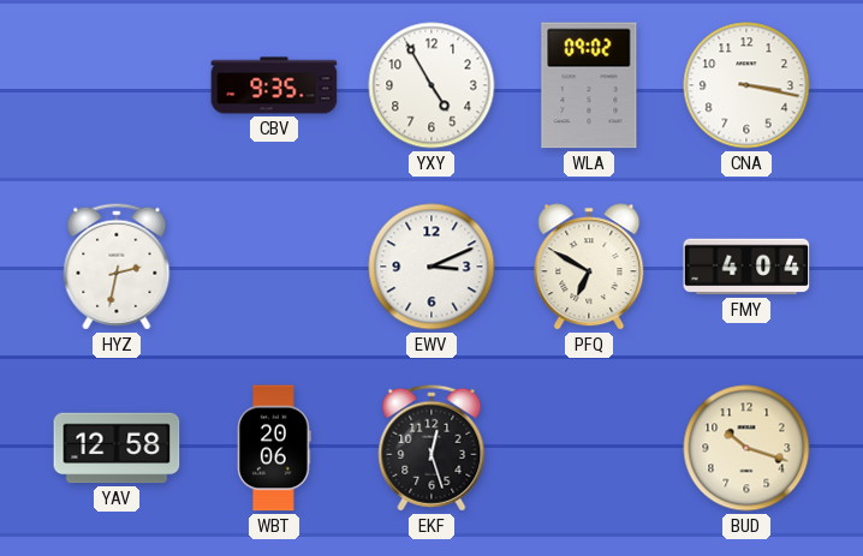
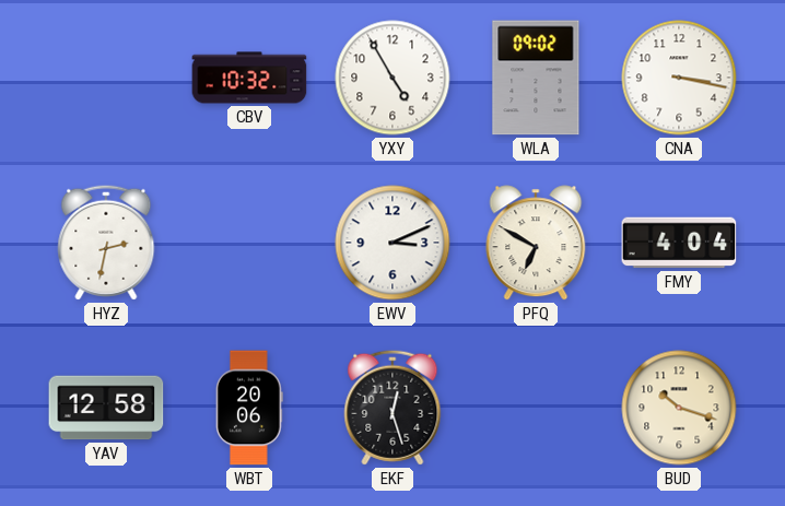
CBV: 9:35 -> 10:32 (249, 78)
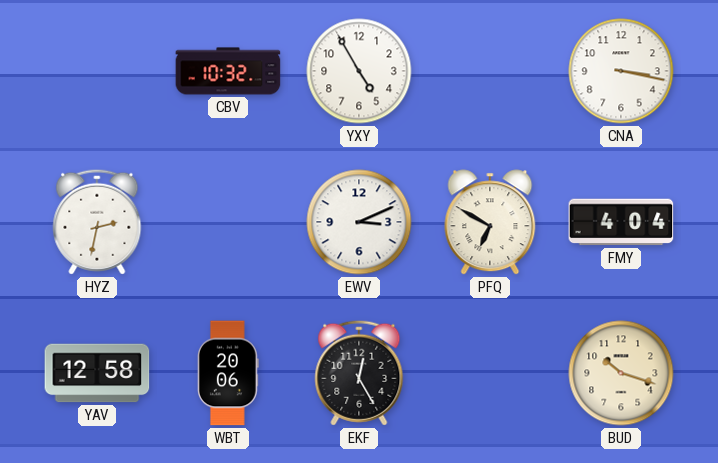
WLA: 09:02 -> none (536, 78)
EKF: 12:27 -> 12:25 (359, 373)
